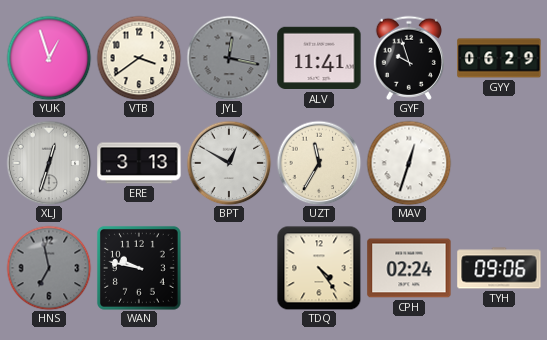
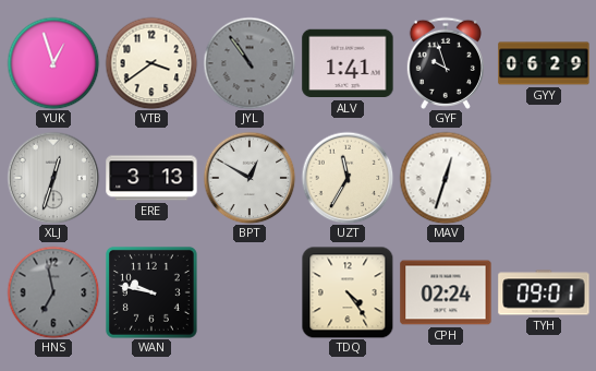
JYL: 12:17 -> 10:54 (250, 63)
ALV: 11:41 -> 1:41 (348, 63)
TYH: 09:06 -> 09:01 (544, 292)
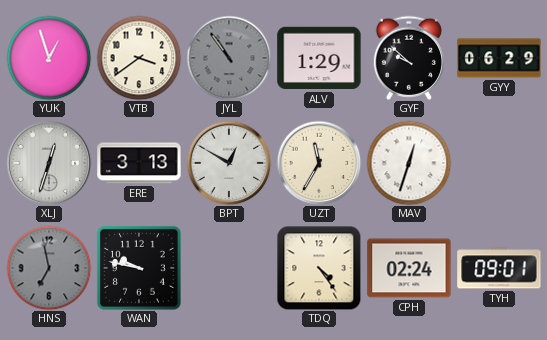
ALV: 1:41 -> 1:29 (319, 58)
GYF: 9:57 -> 9:52 (409, 58)
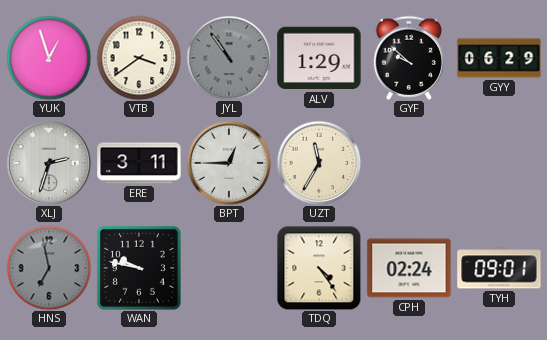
XLJ: 12:33 -> 2:33 (49, 163)
ERE: 3:13 -> 3:11 (139, 163)
BPT: 12:50 -> 12:45 (229, 163)
MAV: 12:33 -> none (409, 163)
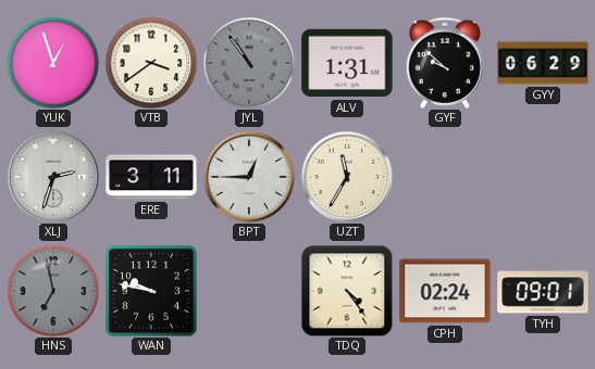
ALV: 1:29 -> 1:31 (347, 63)
